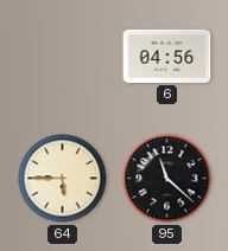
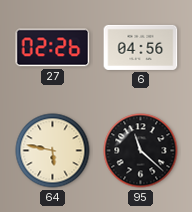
27: none -> 02:26 (53, 48)
64: 5:45 -> 5:47 (53, 151)
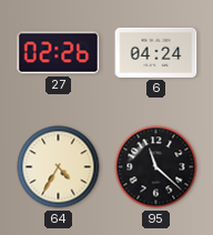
6: 04:56 -> 04:24 (156, 52)
64: 5:47 -> 4:35 (59, 167)
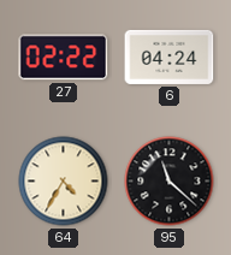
27: 02:26 -> 02:22 (64, 58)
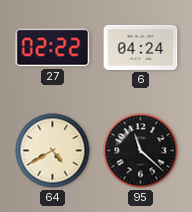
64: 4:35 -> 4:40 (53, 151)
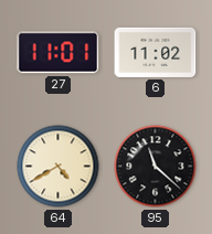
27: 02:22 -> 11:01 (59, 53)
6: 04:24 -> 11:02 (156, 52)
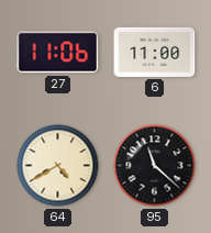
27: 11:01 -> 11:06 (58, 53)
6: 11:02 -> 11:00 (155, 52)
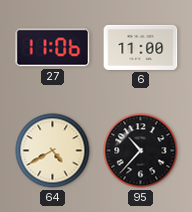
95: 11:22 -> 10:37 (141, 151)
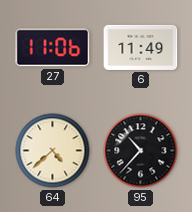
6: 11:00 -> 11:49 (141, 47)
64: 4:40 -> 4:38 (53, 151)
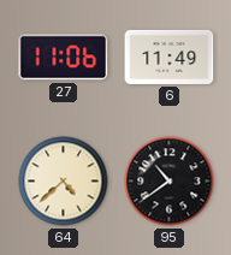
95: 10:37 -> 10:39 (170, 182)
